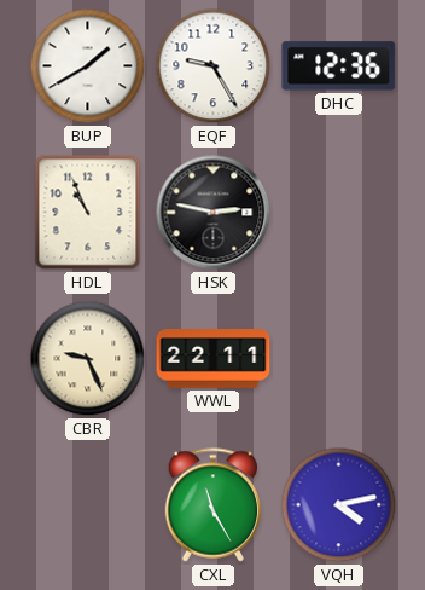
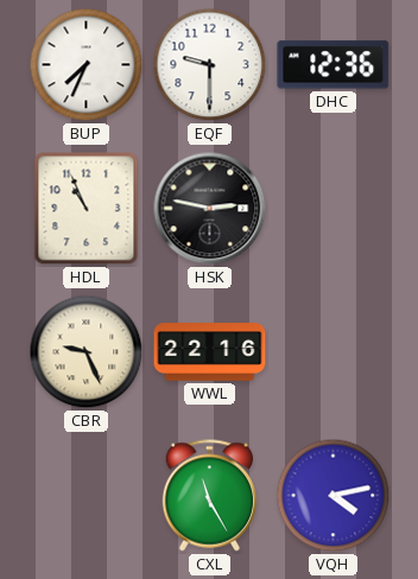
BUP: 1:40 -> 7:34 (87, 65)
EQF: 9:25 -> 9:30 (210, 65)
WWL: 22:11 -> 22:16 (210, 352)
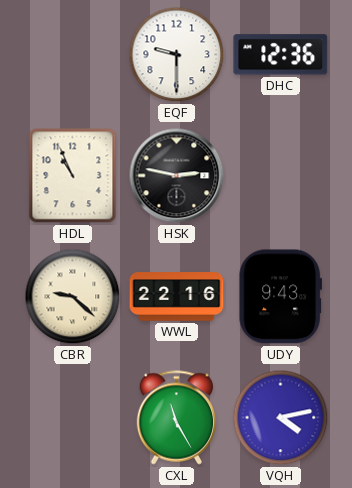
BUP: 7:34 -> none (87, 65)
CBR: 9:26 -> 9:22 (73, 297)
UDY: none -> 9:43 (280, 297)
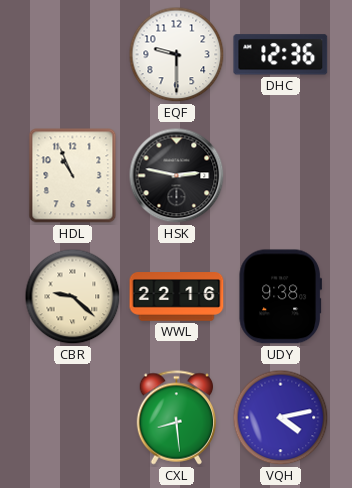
UDY: 9:43 -> 9:38 (280, 297)
CXL: 11:25 -> 8:29 (177, 418)
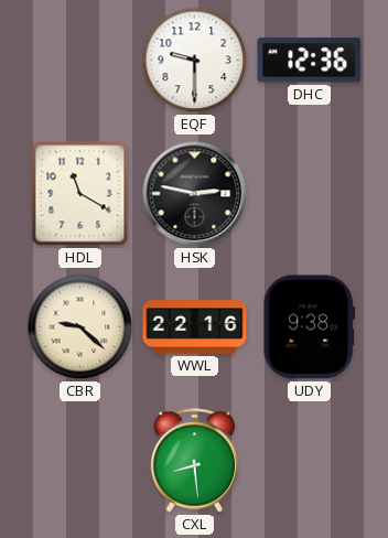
HDL: 10:56 -> 11:20 (80, 194)
VQH: 4:13 -> none (281, 418)
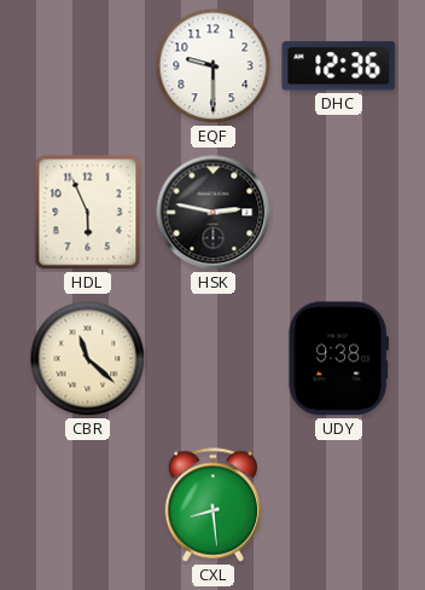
HDL: 11:20 -> 5:56 (88, 213)
CBR: 9:22 -> 11:22 (88, 359)
WWL: 22:16 -> none (195, 327)
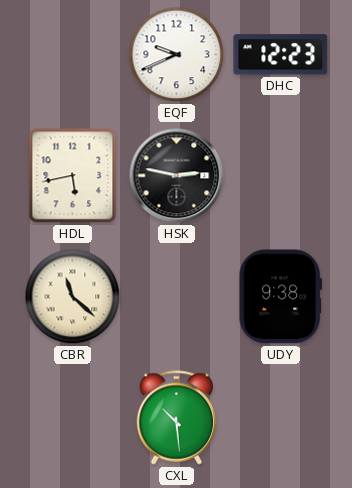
EQF: 9:30 -> 9:41 (177, 55)
DHC: 12:36 -> 12:23 (281, 55)
HDL: 5:56 -> 5:43 (73, 176)
CXL: 8:29 -> 10:29 (177, 418)
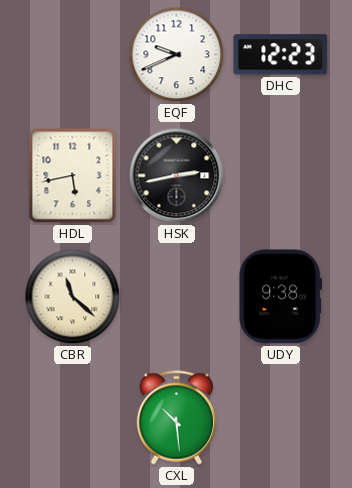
HSK: 2:47 -> 2:43 (177, 176)
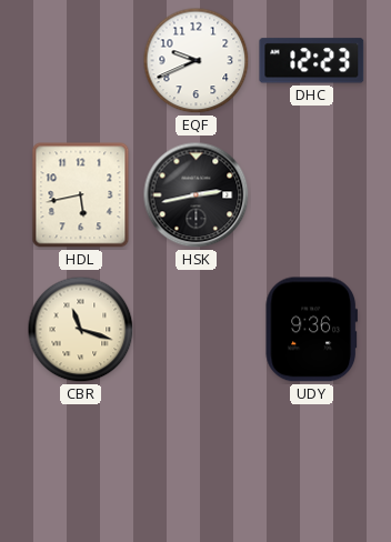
CBR: 11:22 -> 11:18 (81, 330)
UDY: 9:38 -> 9:36 (311, 330)
CXL: 10:29 -> none (177, 418)
